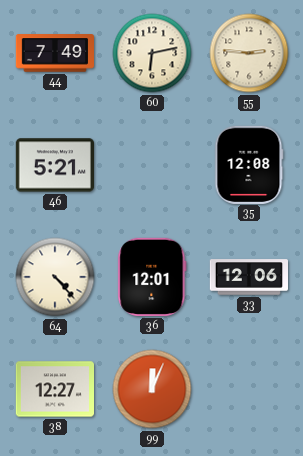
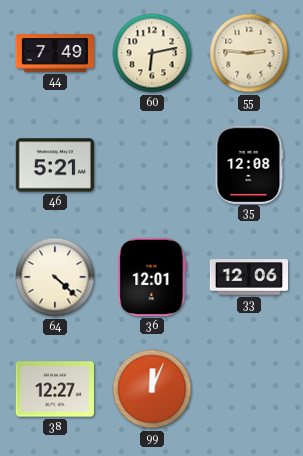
64: 4:23 -> 4:22 (55, 277)
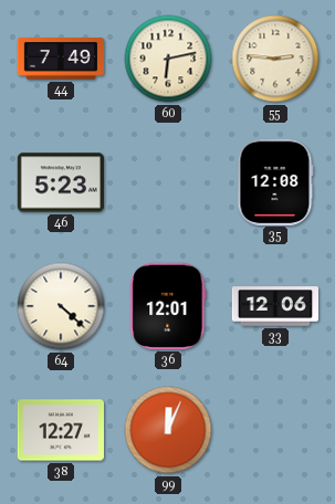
46: 5:21 -> 5:23 (60, 182)
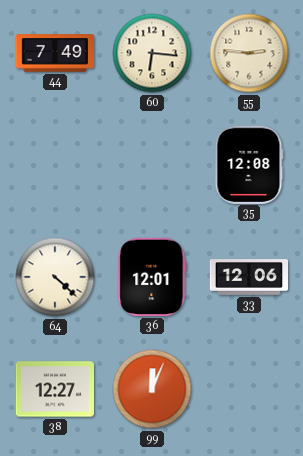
60: 6:13 -> 6:16 (152, 53)
46: 5:23 -> none (60, 182)
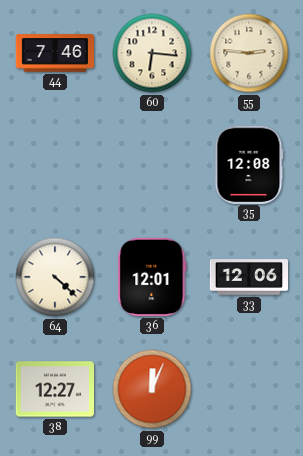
44: 7:49 -> 7:46 (54, 53)
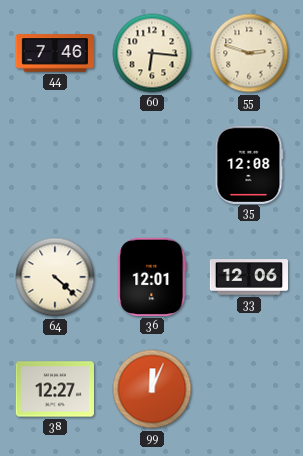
55: 2:46 -> 2:48 (249, 53)
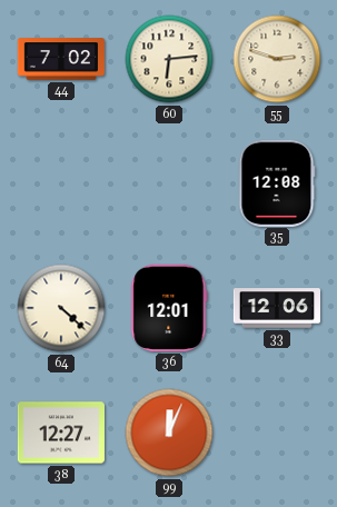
44: 7:46 -> 7:02 (60, 59)
60: 6:16 -> 6:14 (169, 59)
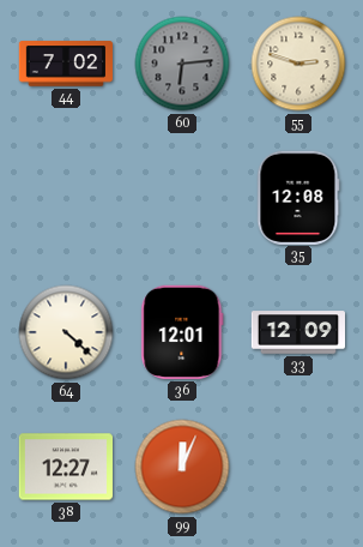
60 dial: cream -> grey (182, 64)
33: 12:06 -> 12:09 (297, 332)
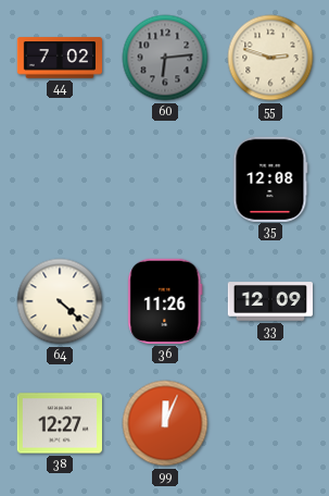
36: 12:01 -> 11:26 (165, 301)
